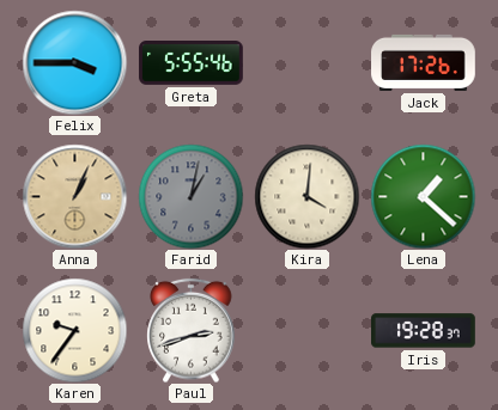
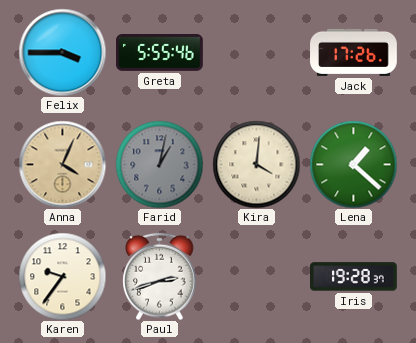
Anna: 1:04 -> 4:04 (62, 164)
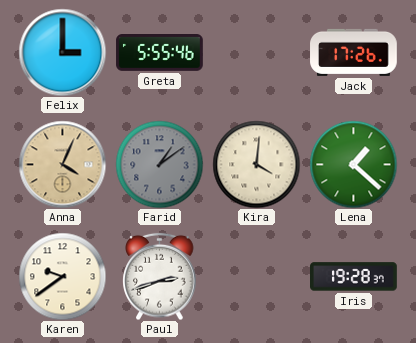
Felix: 3:45 -> 3:00 (62, 52)
Farid: 1:02 -> 1:09 (159, 164)
Karen: 9:36 -> 9:39 (62, 276)
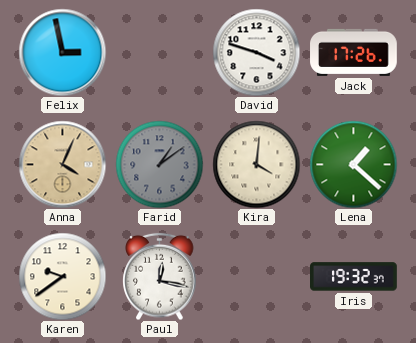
Felix: 3:00 -> 2:58 (62, 52)
Greta: 5:55 -> none (160, 53)
David: none -> 3:48 (256, 52)
Paul: 2:42 -> 12:17 (160, 276)
Iris: 19:28 -> 19:32 (354, 277)
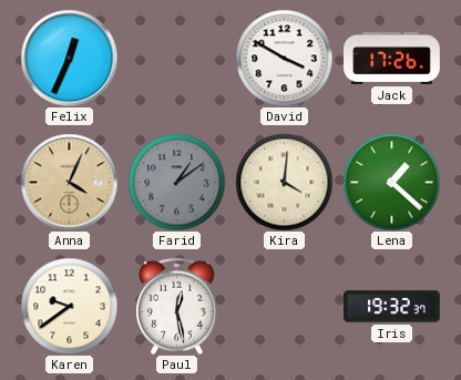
Felix: 2:58 -> 12:34 (69, 58)
David: 3:48 -> 3:50 (284, 58)
Paul: 12:17 -> 12:28 (177, 306)
